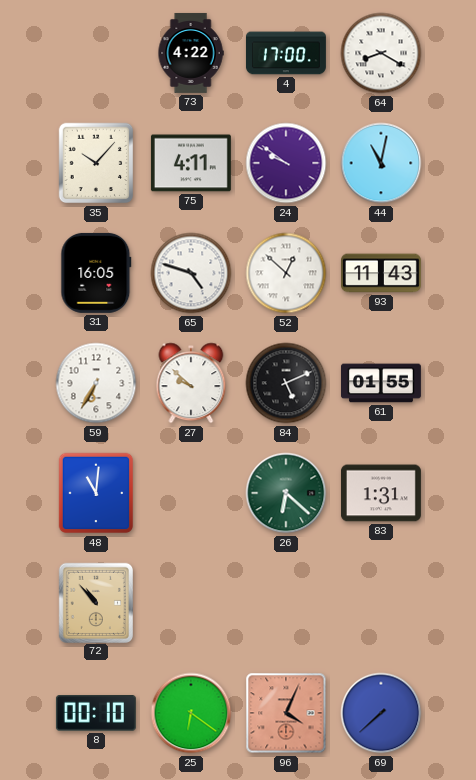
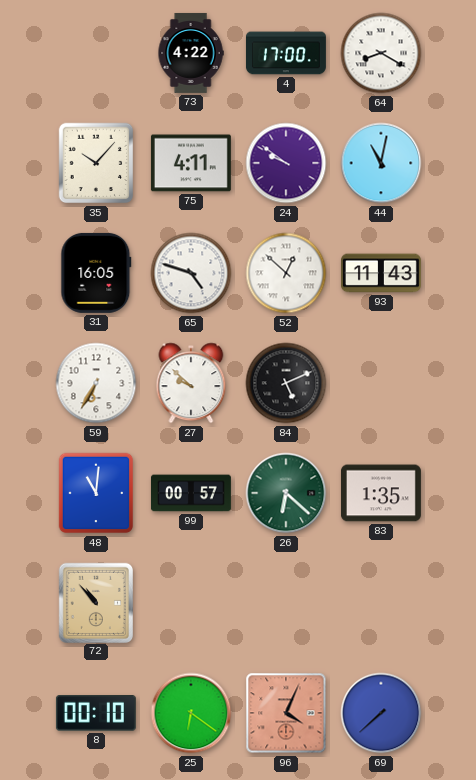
61: 01:55 -> none (381, 383)
99: none -> 00:57 (191, 493)
83: 1:31 -> 1:35 (381, 493)
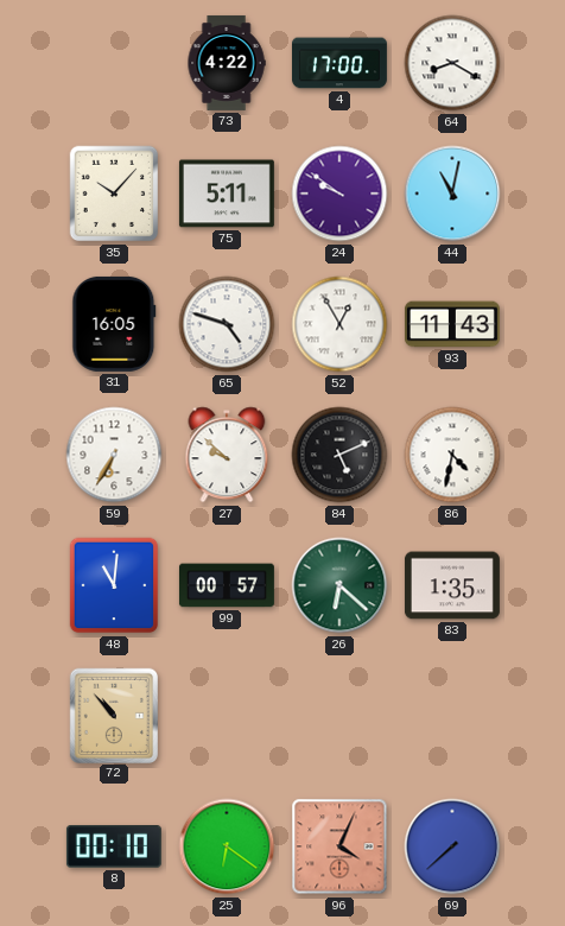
75: 4:11 -> 5:11 (227, 194)
52: 12:52 -> 12:55 (339, 324)
86: none -> 4:32 (452, 455)
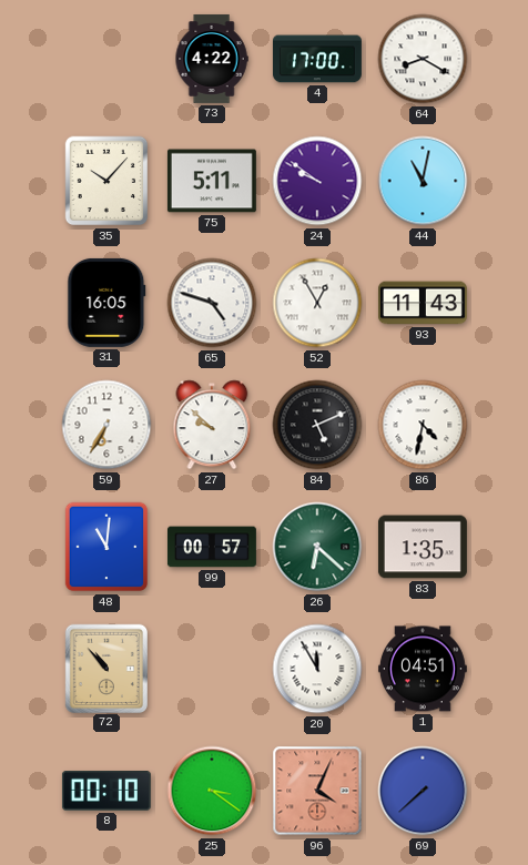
20: none -> 11:55 (317, 669)
1: none -> 04:51 (423, 669)
25: 6:21 -> 3:21 (212, 791)
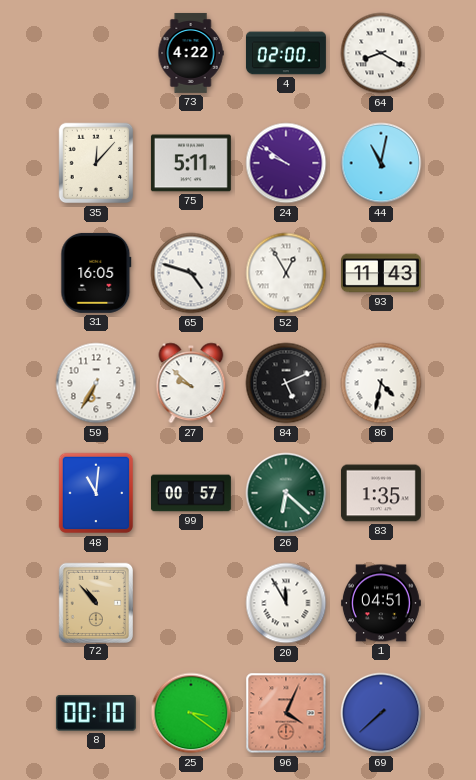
4: 17:00 -> 02:00 (286, 53)
35: 10:07 -> 12:07 (96, 163)
